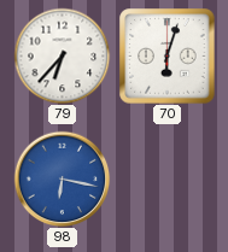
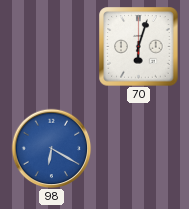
79: 6:37 -> none (62, 55)
98: 6:17 -> 6:20 (51, 148)
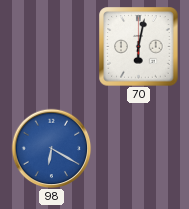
70: 6:03 -> 6:02 (139, 47)
